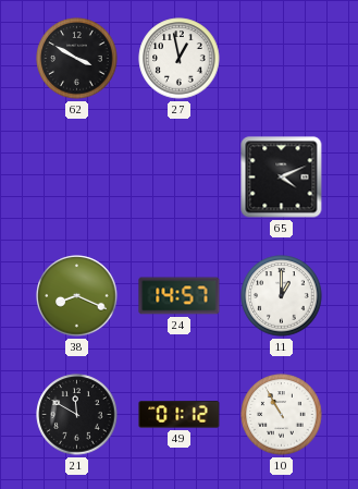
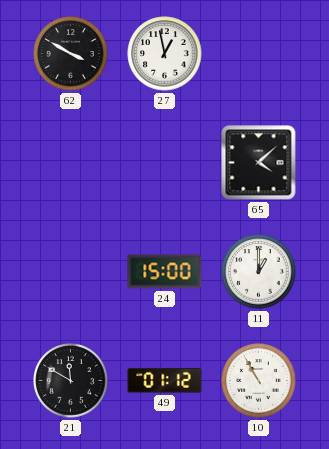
65: 4:11 -> 4:08 (259, 163)
38: 8:19 -> none (77, 296)
24: 14:57 -> 15:00 (165, 272)
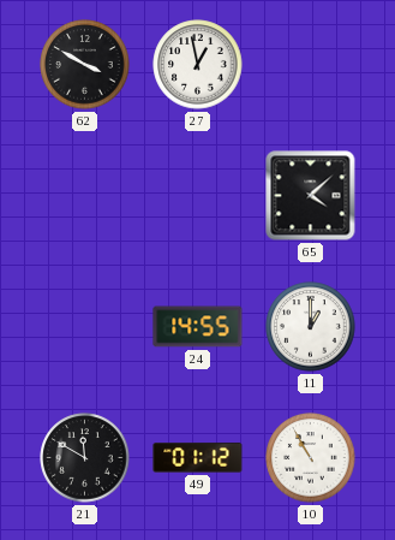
24: 15:00 -> 14:55 (198, 327)
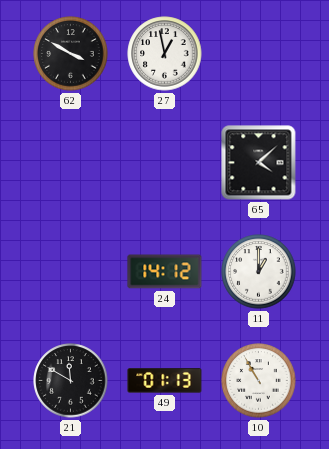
24: 14:55 -> 14:12 (165, 272)
49: 01:12 -> 01:13 (165, 381)
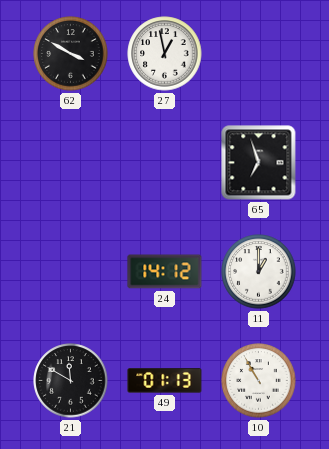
65: 4:08 -> 6:57 (259, 163)
